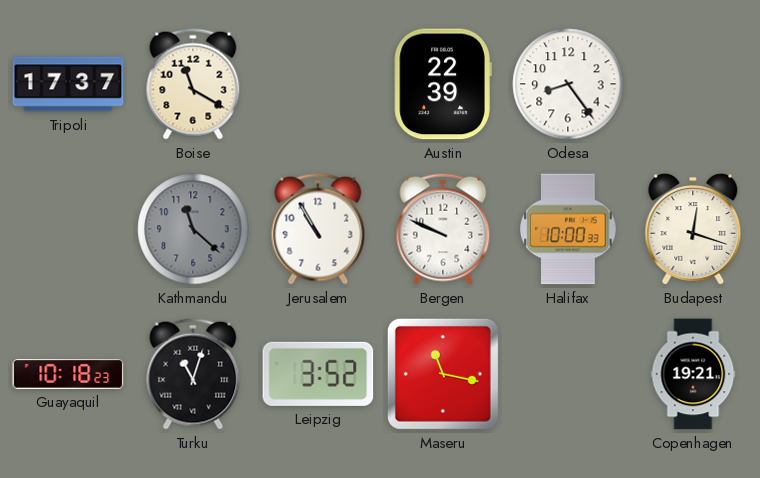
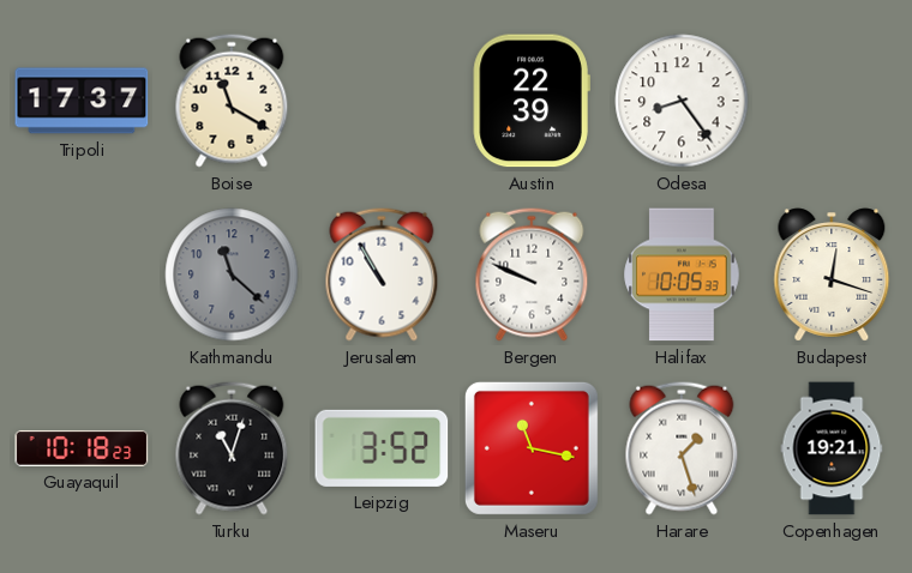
Halifax: 10:00 -> 10:05 (682, 275)
Harare: none -> 1:27 (682, 448)
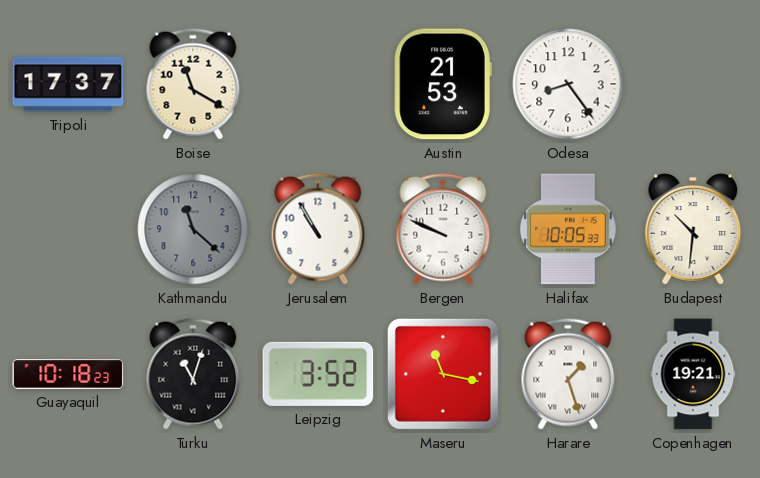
Austin: 22:39 -> 21:53 (443, 84)
Budapest: 12:18 -> 10:31 (693, 229)
